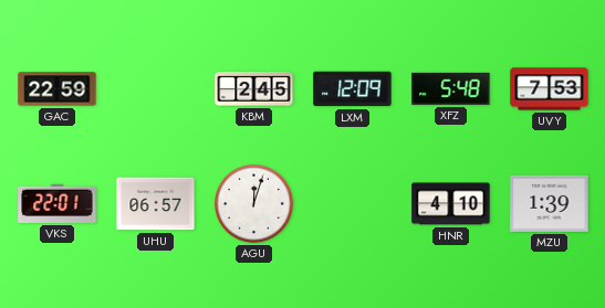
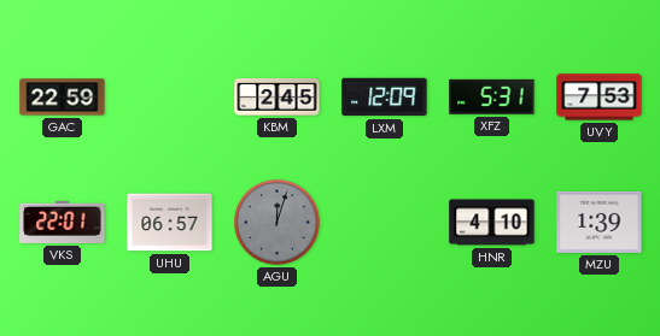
XFZ: 5:48 -> 5:31 (492, 96)
AGU dial: white -> grey (278, 223)
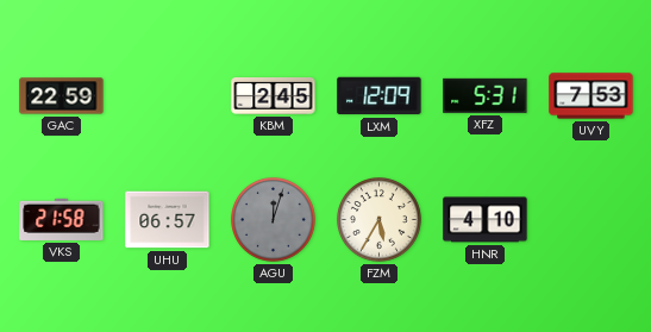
VKS: 22:01 -> 21:58 (62, 219)
FZM: none -> 5:35 (380, 220)
MZU: 1:39 -> none (600, 222)
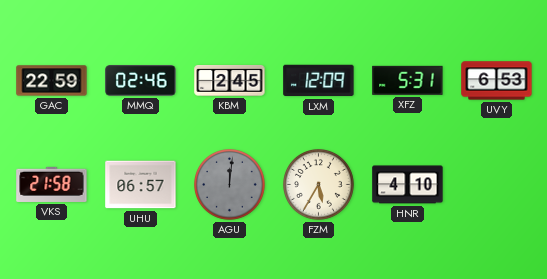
MMQ: none -> 02:46 (141, 81)
UVY: 7:53 -> 6:53 (497, 81)
AGU: 12:03 -> 12:01 (230, 185)
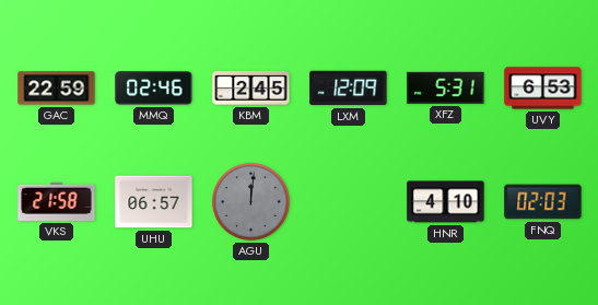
FZM: 5:35 -> none (319, 185)
FNQ: none -> 02:03 (543, 202)
